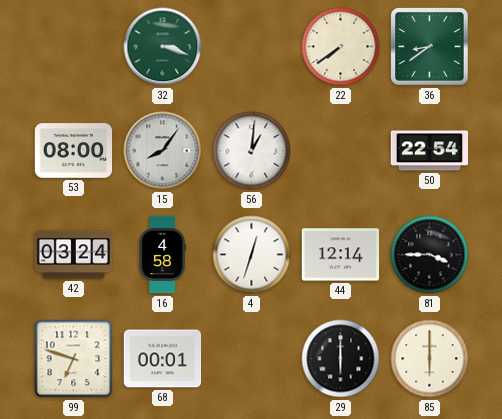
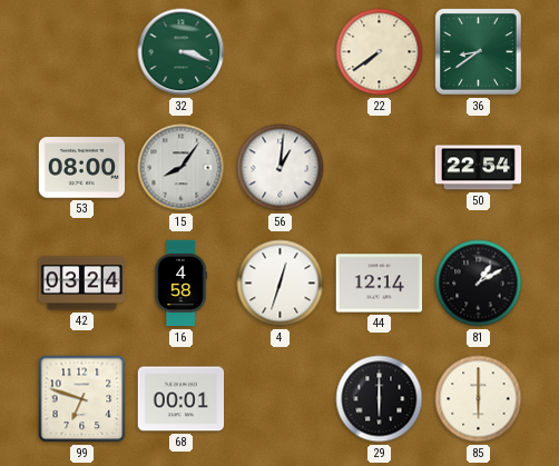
81: 3:45 -> 1:10 (479, 284)
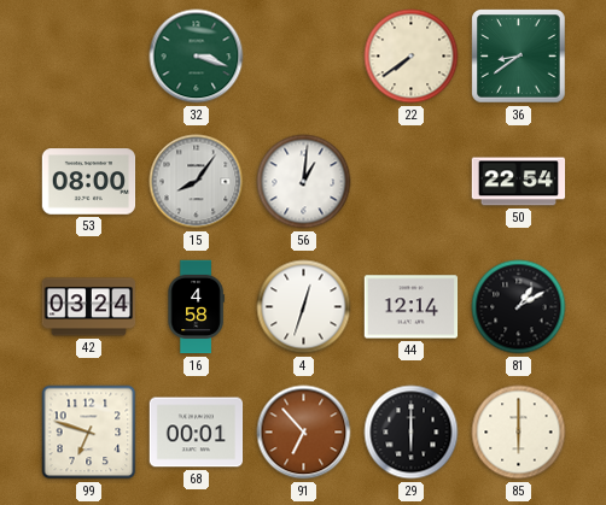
91: none -> 6:53 (304, 433)
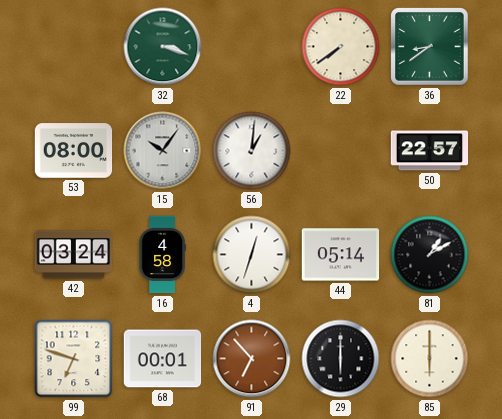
15: 8:06 -> 10:06 (163, 151)
50: 22:54 -> 22:57 (430, 151)
44: 12:14 -> 05:14 (341, 255)
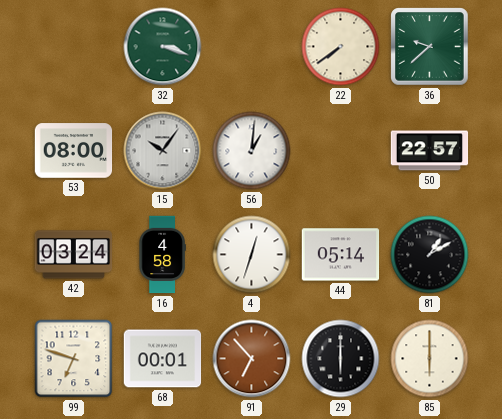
36: 8:39 -> 9:38 (430, 47)
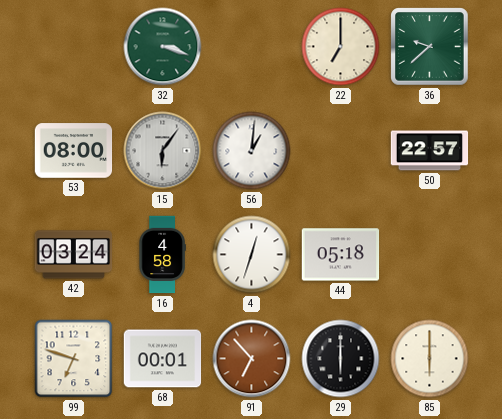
22: 7:39 -> 7:00 (341, 47)
15: 10:06 -> 6:06 (163, 151)
44: 05:14 -> 05:18 (341, 255)
81: 1:10 -> none (430, 255)
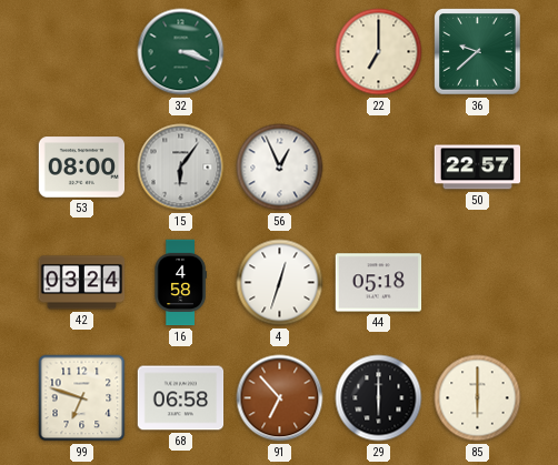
56: 1:01 -> 12:56 (280, 168)
68: 00:01 -> 06:58 (181, 398)
